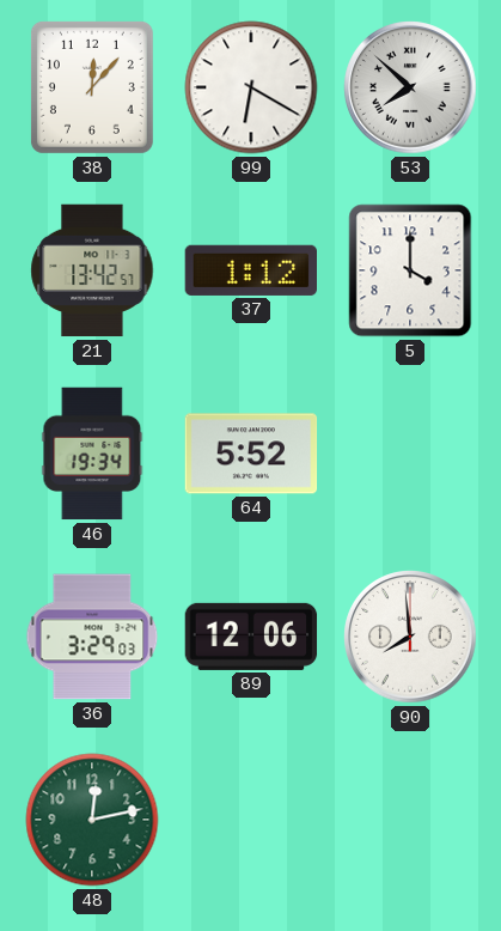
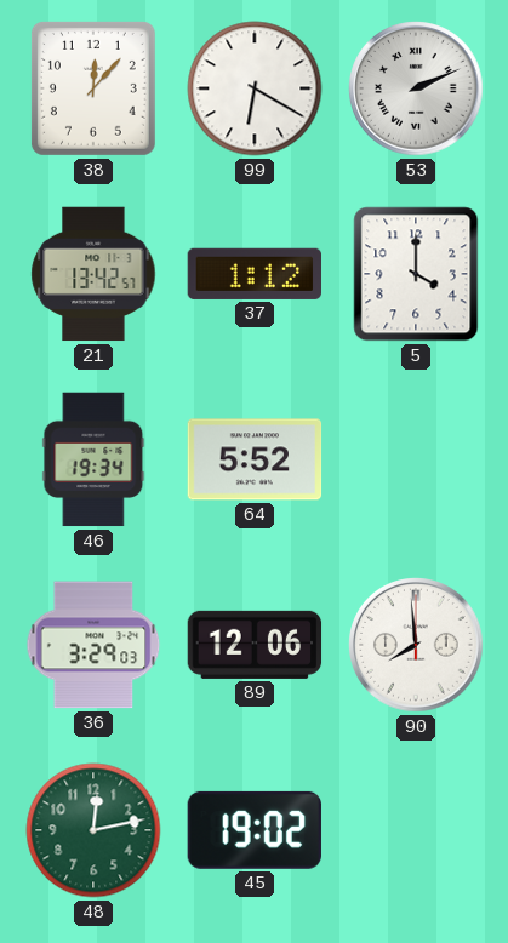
53: 7:52 -> 2:11 (416, 88)
45: none -> 19:02 (255, 830)
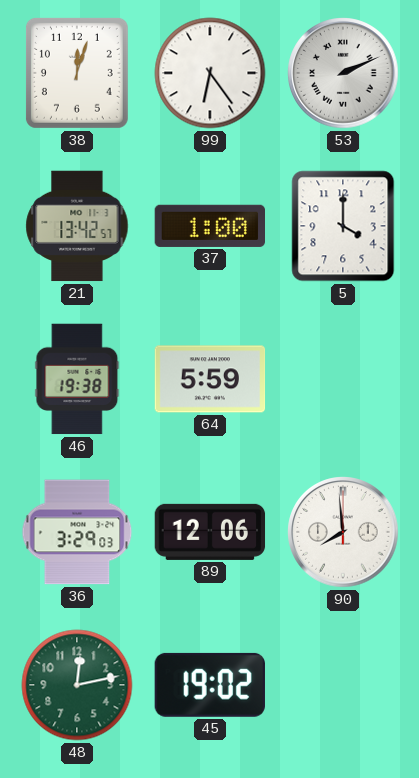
38: 12:07 -> 12:03 (77, 73)
99: 6:20 -> 6:24 (210, 73)
37: 1:12 -> 1:00 (209, 226)
46: 19:34 -> 19:38 (77, 379)
64: 5:52 -> 5:59 (210, 379)
